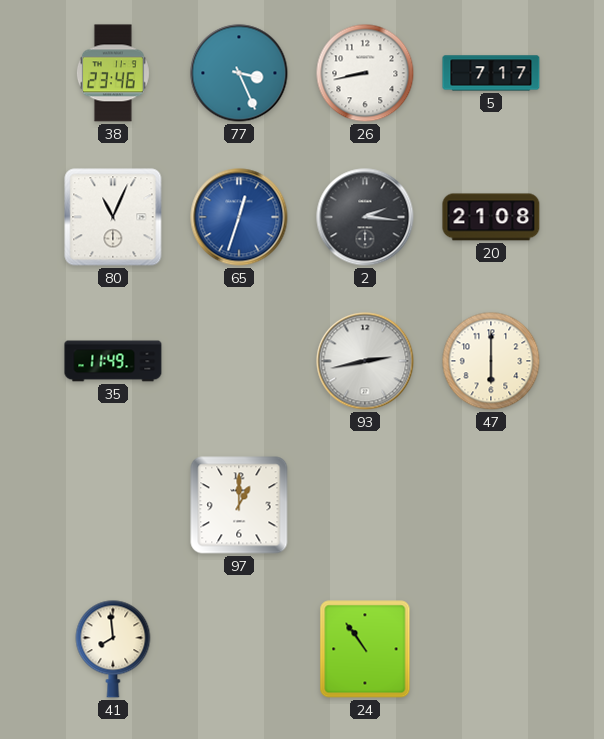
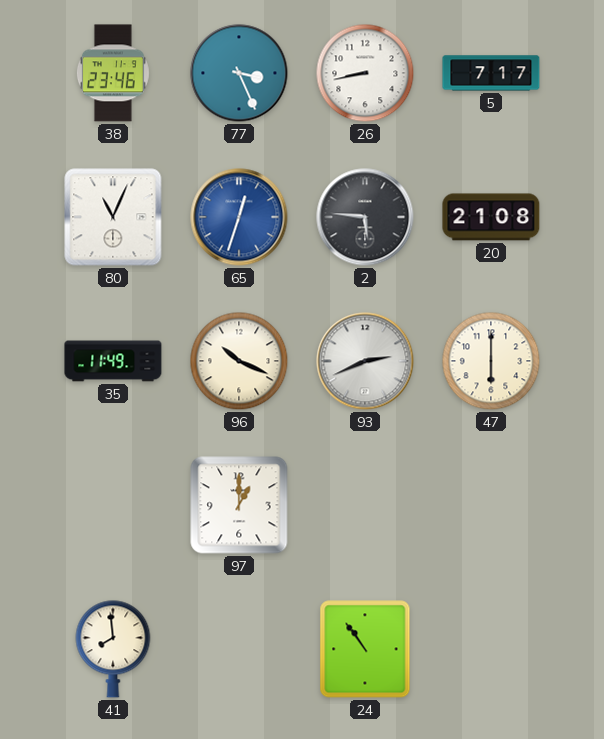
2: 2:16 -> 5:46 (365, 217)
96: none -> 10:19 (239, 361)
93: 2:43 -> 2:41 (365, 361)
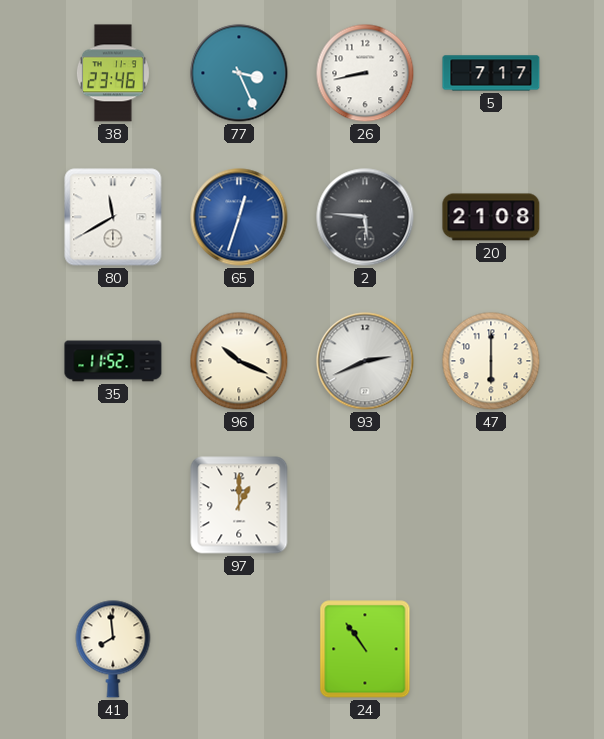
80: 11:04 -> 11:40 (113, 217)
35: 11:49 -> 11:52 (113, 361)
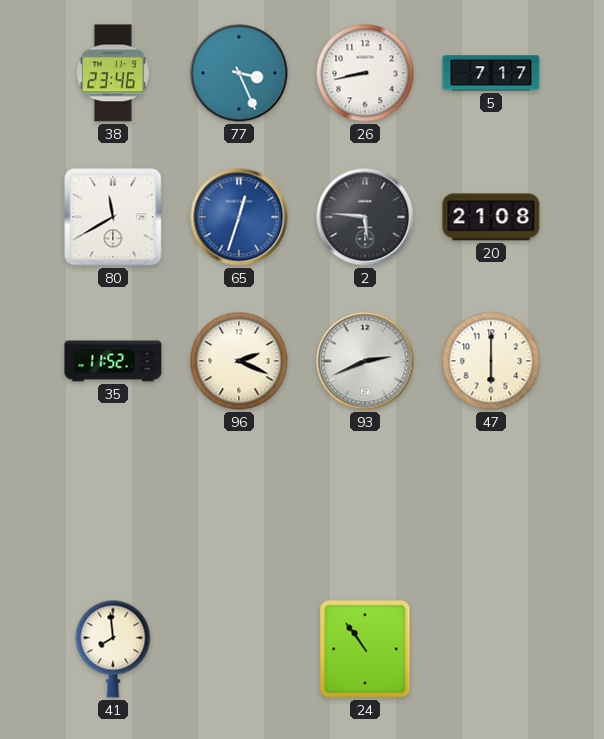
96: 10:19 -> 2:19 (239, 361)
97: 1:00 -> none (239, 505)
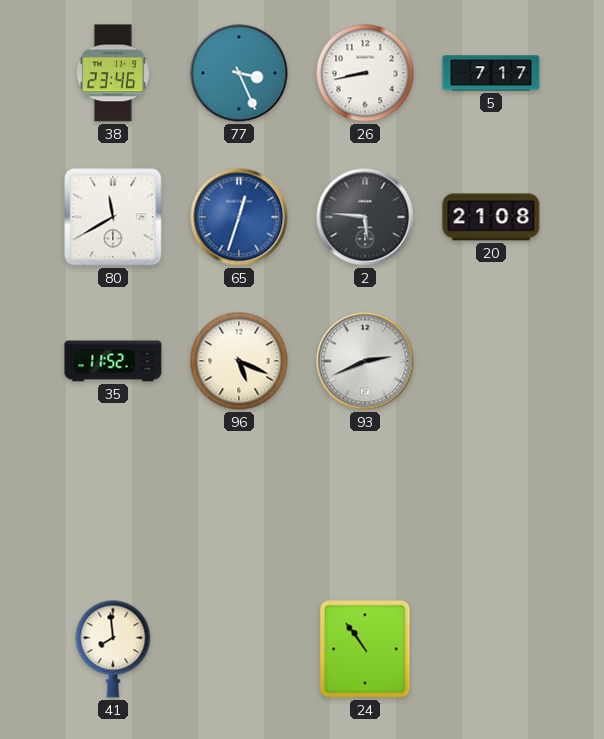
96: 2:19 -> 5:19 (239, 361)
47: 6:00 -> none (491, 361)
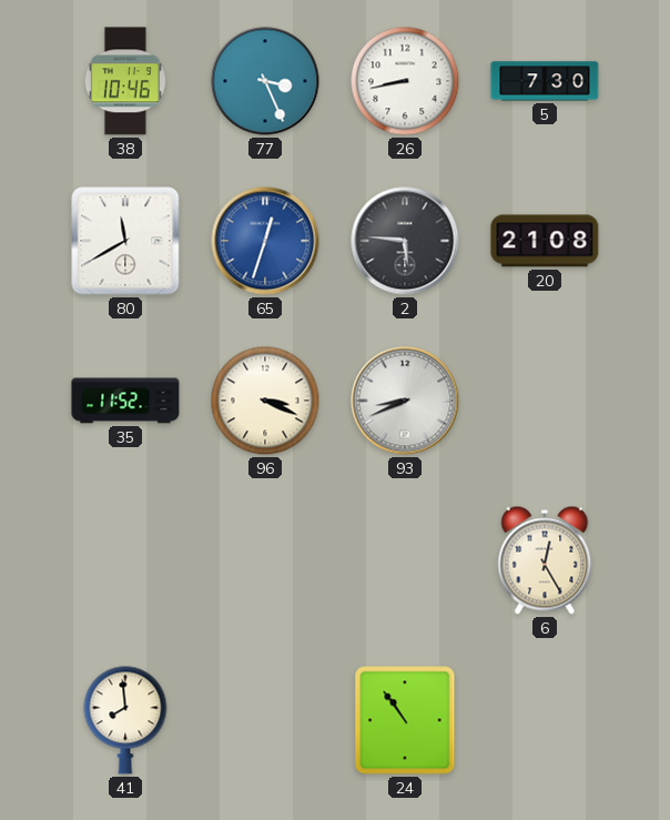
38: 23:46 -> 10:46 (125, 81)
5: 7:17 -> 7:30 (545, 81)
96: 5:19 -> 3:19 (265, 401)
93: 2:41 -> 8:41 (405, 401)
6: none -> 12:25 (545, 560)
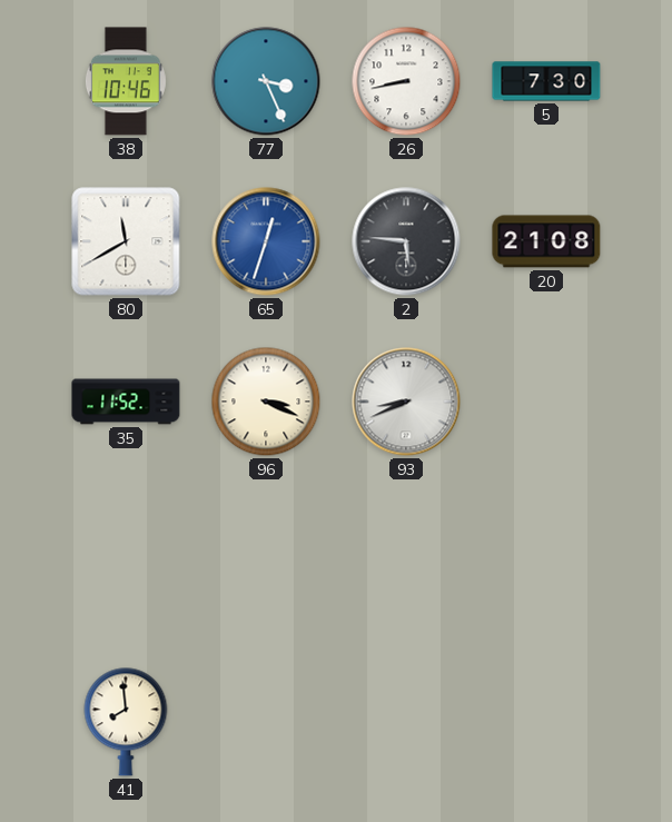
6: 12:25 -> none (545, 560)
24: 10:54 -> none (405, 720)
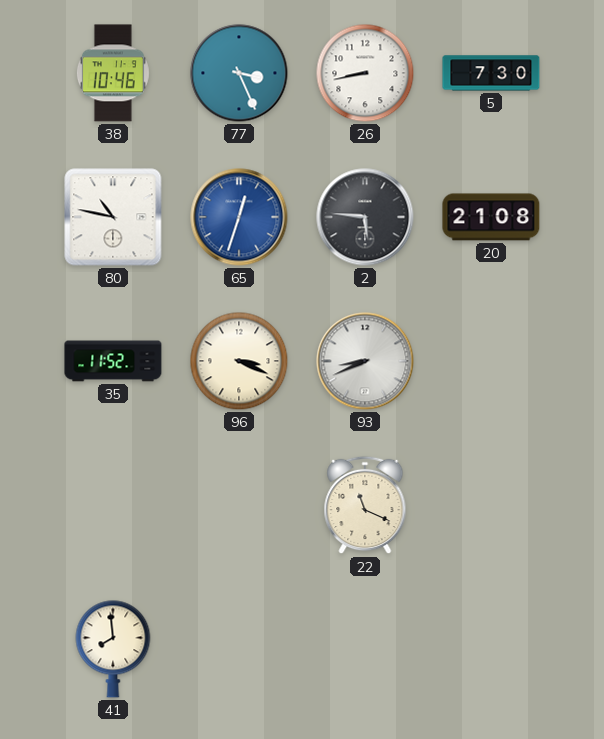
80: 11:40 -> 10:47 (113, 217)
22: none -> 11:19 (365, 505)
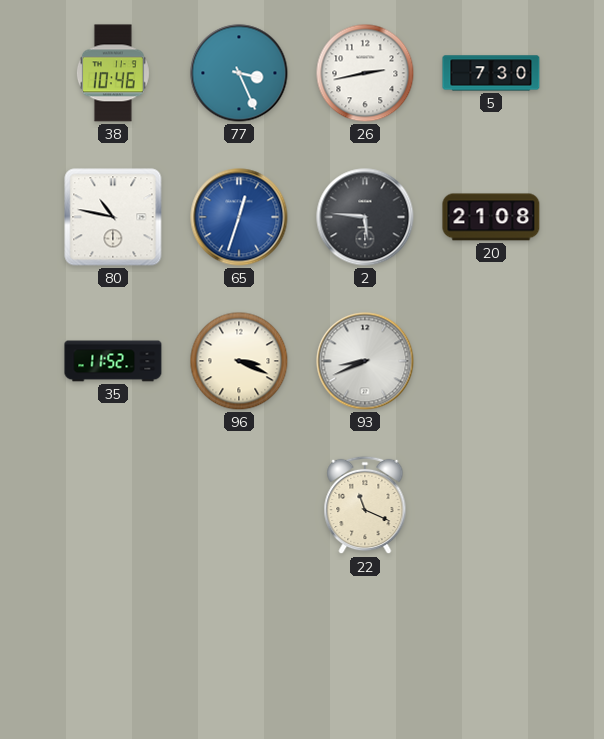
26: 8:43 -> 2:43 (365, 73)
41: 7:59 -> none (113, 649)
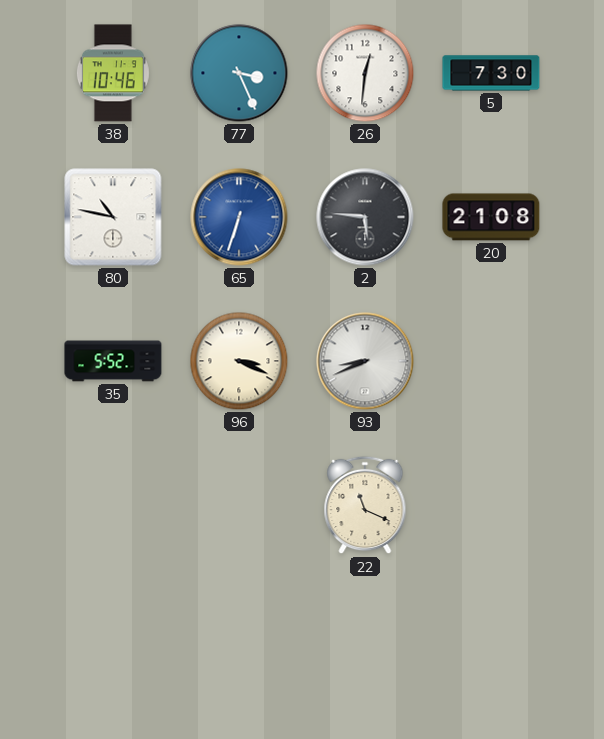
26: 2:43 -> 12:31 (365, 73)
65: 12:33 -> 6:33 (239, 217)
35: 11:52 -> 5:52 (113, 361)
